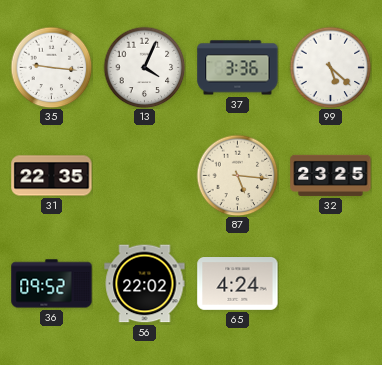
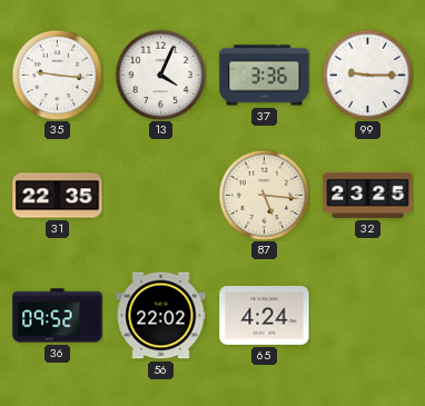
99: 5:22 -> 9:15 (367, 75)
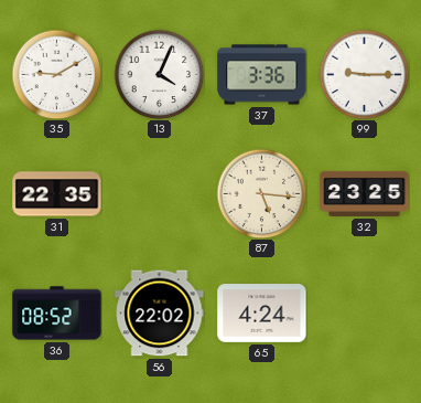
35: 9:16 -> 9:10 (56, 74)
36: 09:52 -> 08:52 (57, 314)
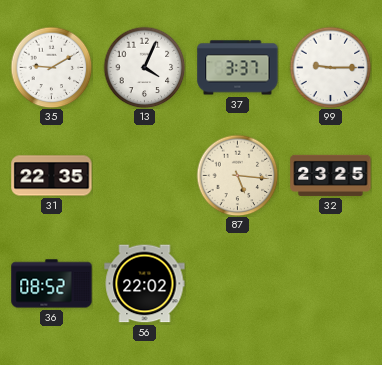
37: 3:36 -> 3:37 (238, 68)
65: 4:24 -> none (262, 314)
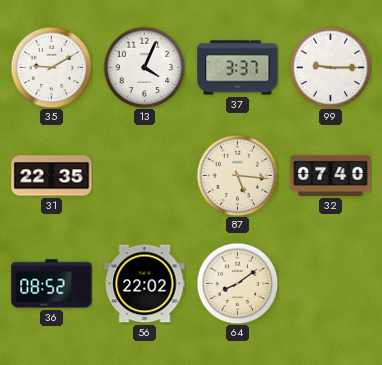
32: 23:25 -> 07:40 (331, 175)
64: none -> 8:09 (237, 283)
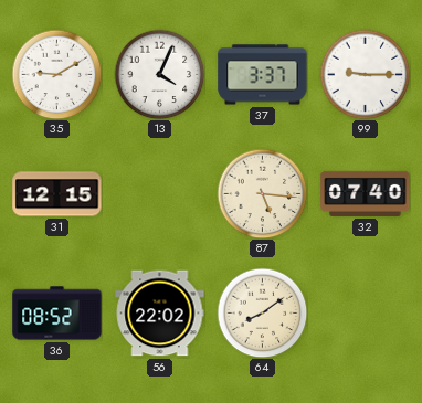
31: 22:35 -> 12:15 (57, 194)
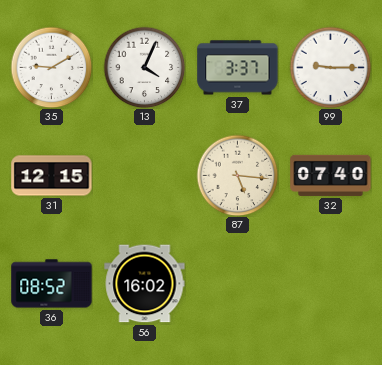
56: 22:02 -> 16:02 (145, 284)
64: 8:09 -> none (262, 312)
